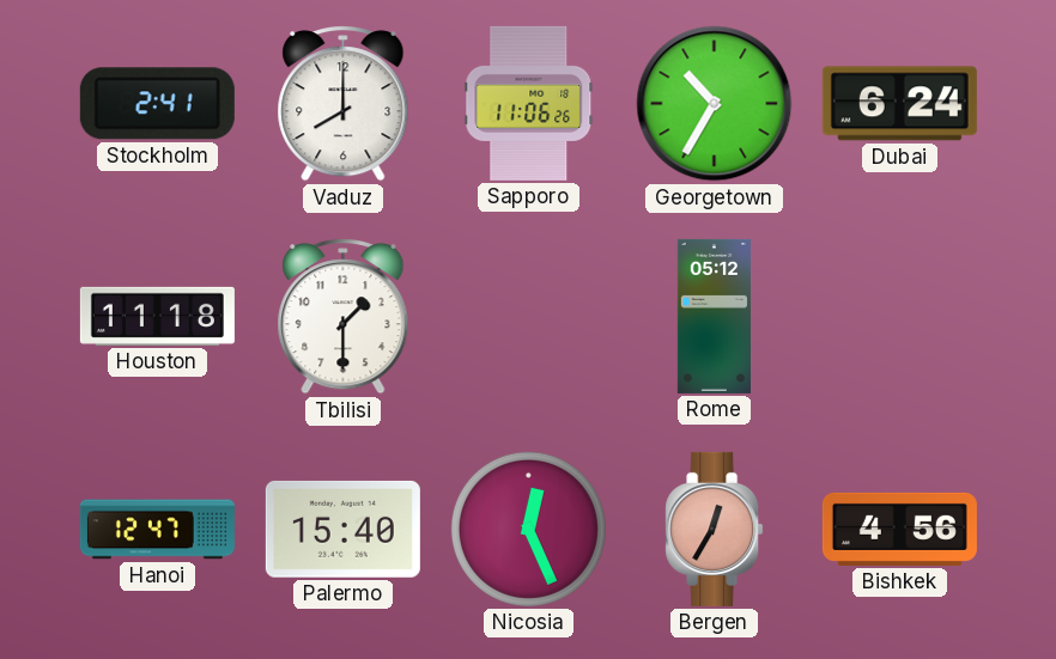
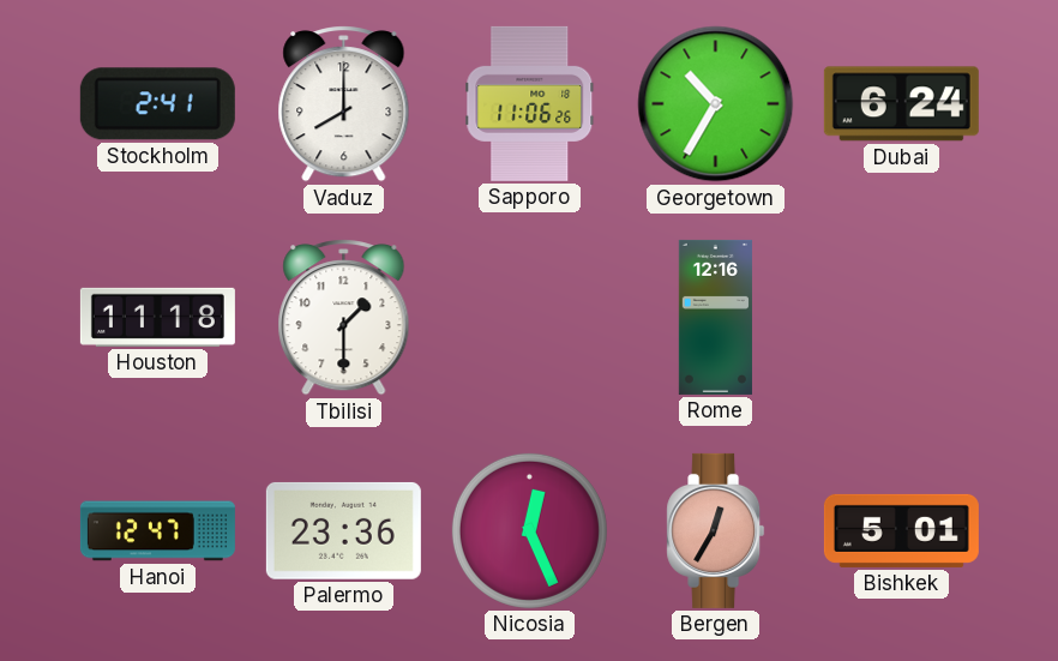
Rome: 05:12 -> 12:16 (715, 317)
Palermo: 15:40 -> 23:36 (343, 530)
Bishkek: 4:56 -> 5:01 (901, 530)
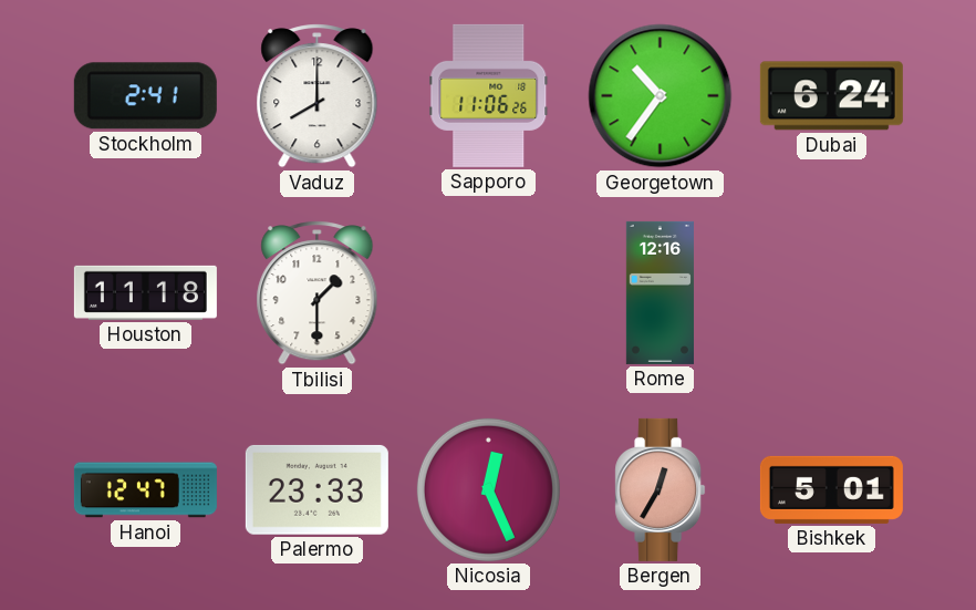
Georgetown: 10:35 -> 10:36 (661, 96)
Palermo: 23:36 -> 23:33 (316, 489)
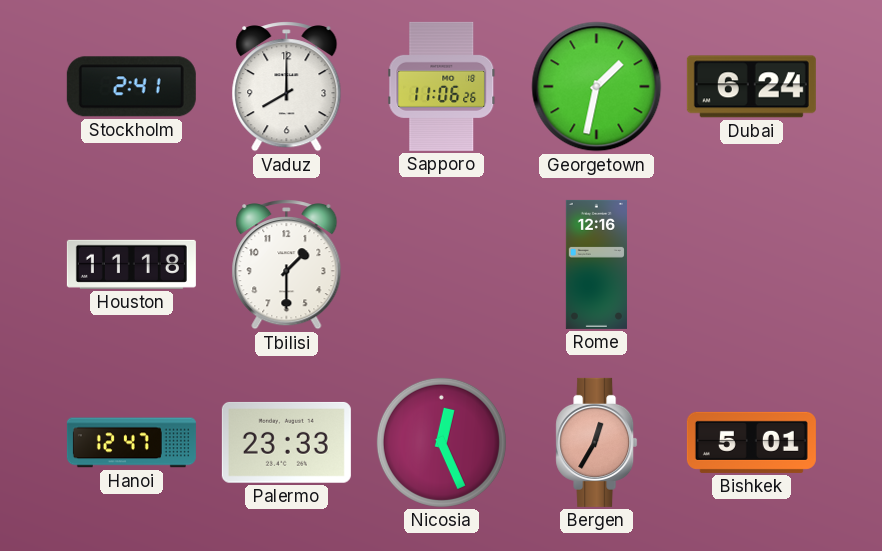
Georgetown: 10:36 -> 1:32 (597, 87)
